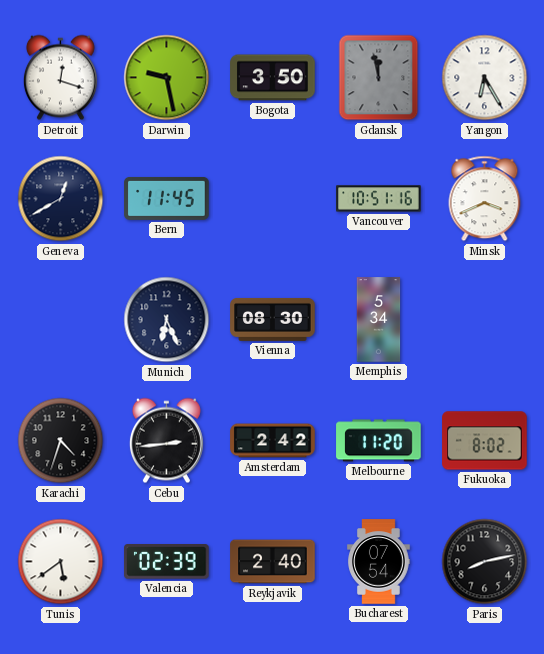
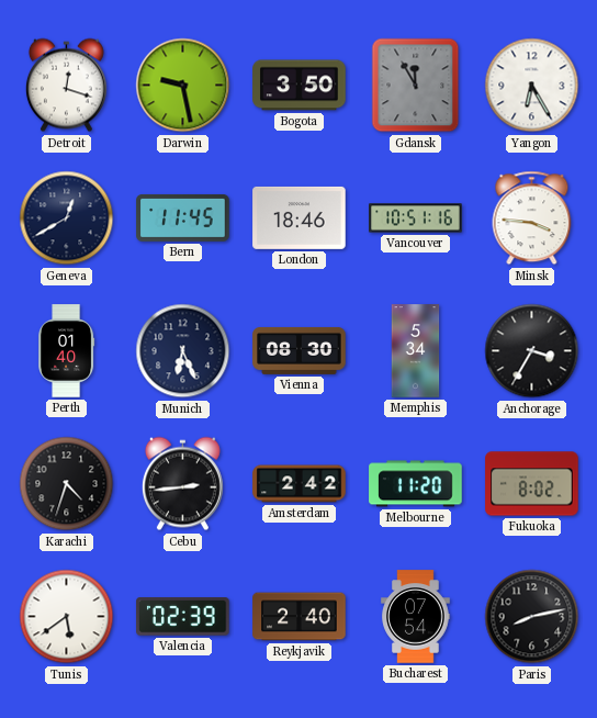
Gdansk: 11:58 -> 11:55 (416, 86)
London: none -> 18:46 (300, 217)
Minsk: 3:41 -> 3:46 (532, 218)
Perth: none -> 01:40 (67, 351)
Anchorage: none -> 3:35 (532, 351)
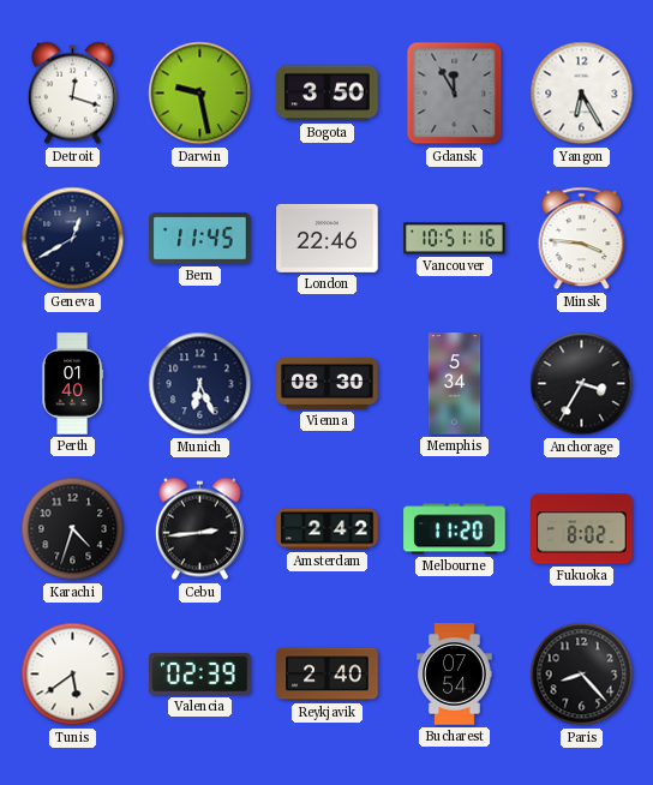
London: 18:46 -> 22:46 (328, 238)
Paris: 8:13 -> 8:23 (582, 675)
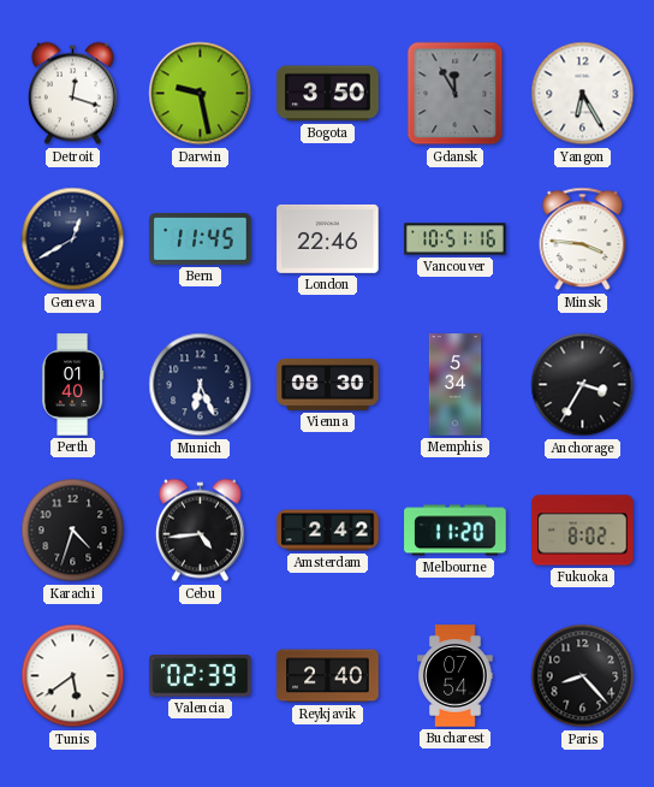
Cebu: 2:44 -> 4:44 (200, 531)
